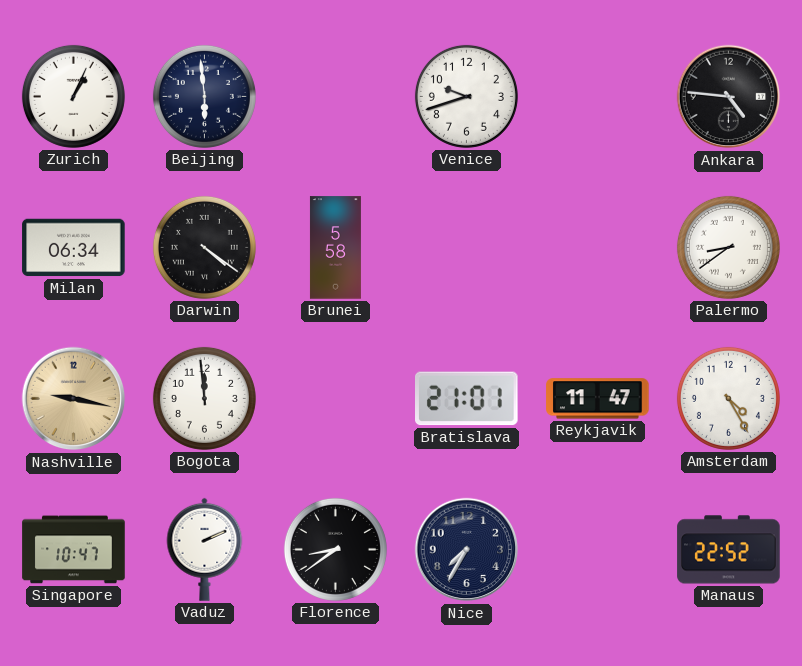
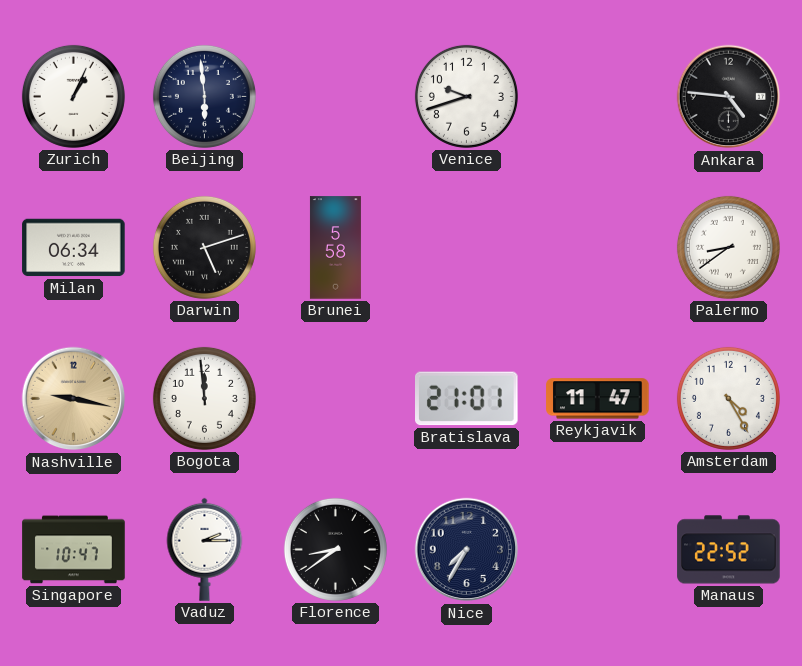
Darwin: 4:21 -> 5:12 (204, 247)
Vaduz: 2:11 -> 2:15 (205, 549)
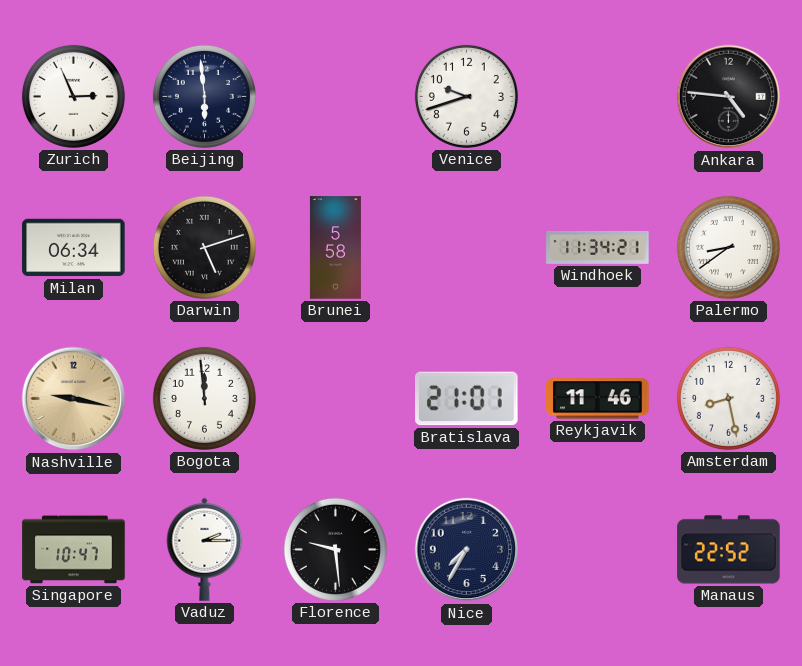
Zurich: 1:04 -> 2:56 (73, 96)
Windhoek: none -> 11:34 (598, 247)
Reykjavik: 11:47 -> 11:46 (598, 399)
Amsterdam: 4:25 -> 8:28 (728, 398)
Florence: 8:39 -> 9:29 (335, 549)
